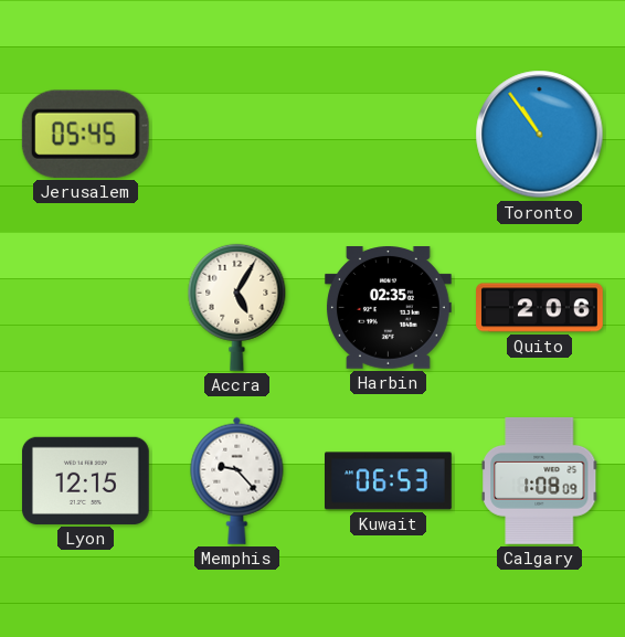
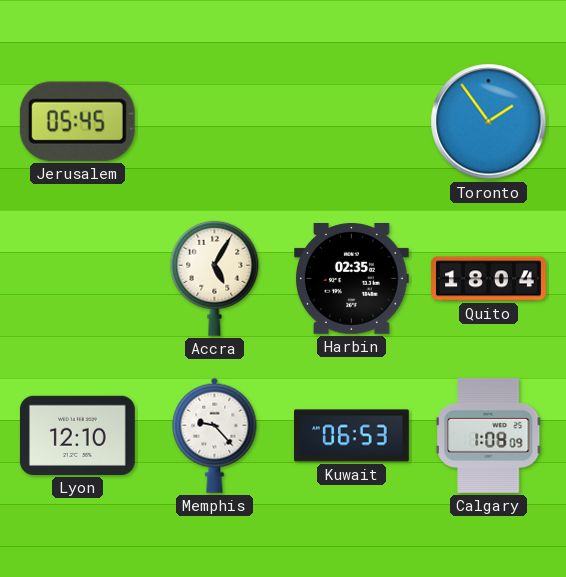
Toronto: 10:54 -> 1:54 (489, 122)
Quito: 2:06 -> 18:04 (489, 279)
Lyon: 12:15 -> 12:10 (78, 435)
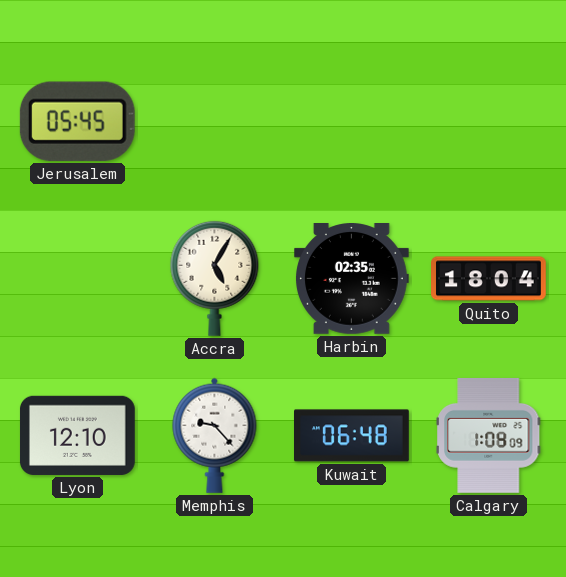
Toronto: 1:54 -> none (489, 122)
Kuwait: 06:53 -> 06:48 (352, 436)
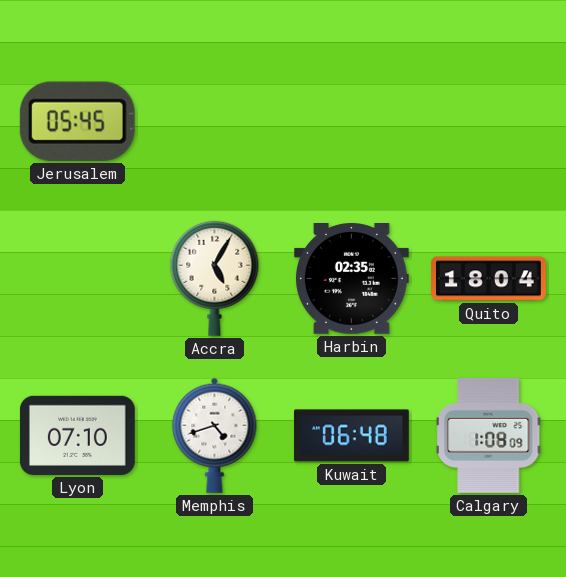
Lyon: 12:10 -> 07:10 (78, 435)
Memphis: 9:23 -> 4:42 (215, 435)
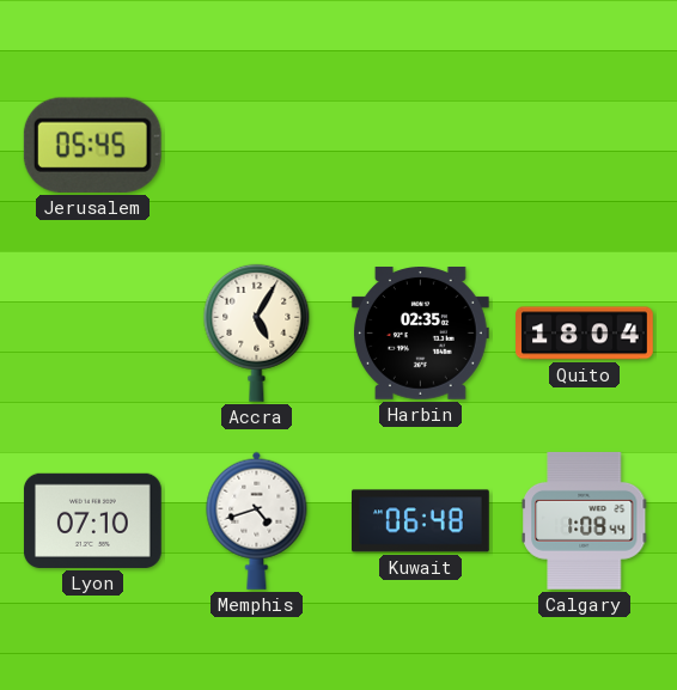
Calgary: 1:08:09 -> 1:08:44 (584, 520)
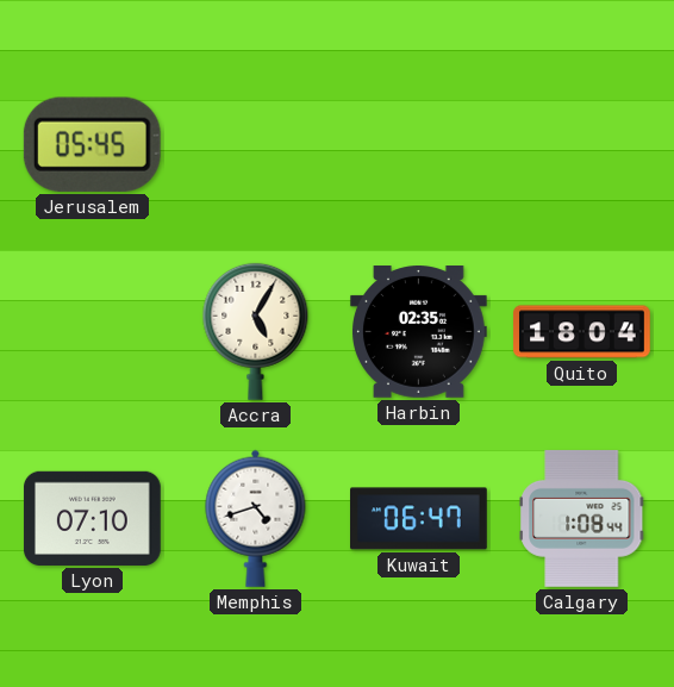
Kuwait: 06:48 -> 06:47 (419, 519)
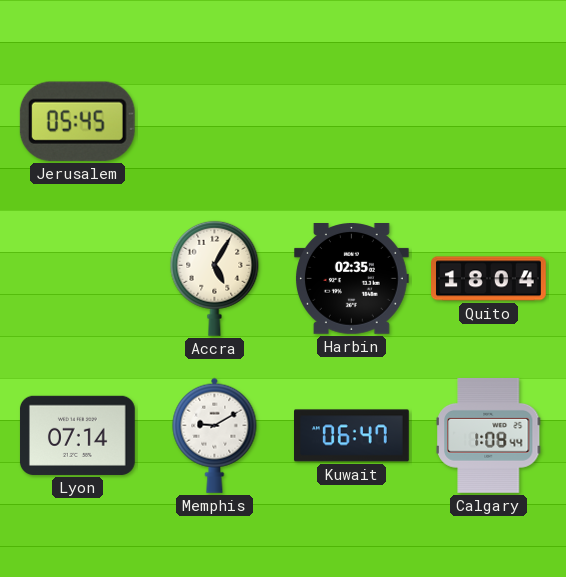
Lyon: 07:10 -> 07:14 (78, 435)
Memphis: 4:42 -> 9:10 (215, 435)
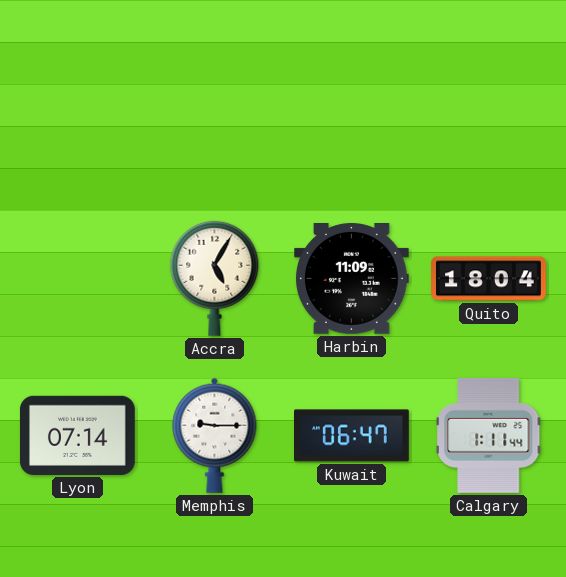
Jerusalem: 05:45 -> none (77, 121)
Harbin: 02:35 -> 11:09 (352, 279)
Memphis: 9:10 -> 9:15 (215, 435)
Calgary: 1:08 -> 1:11 (488, 435)
